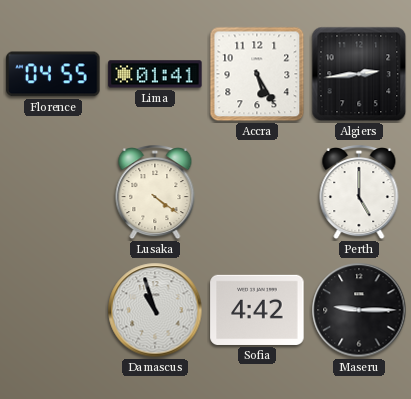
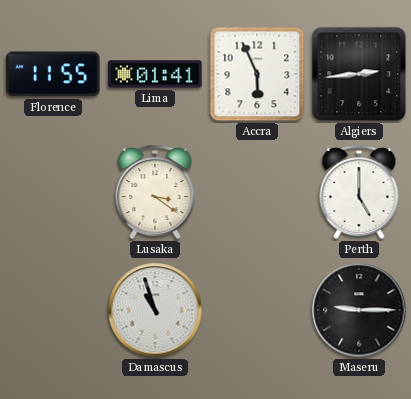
Florence: 04:55 -> 11:55 (53, 74)
Accra: 5:25 -> 5:56 (257, 74)
Lusaka: 4:21 -> 3:21 (155, 193)
Sofia: 4:42 -> none (257, 310)
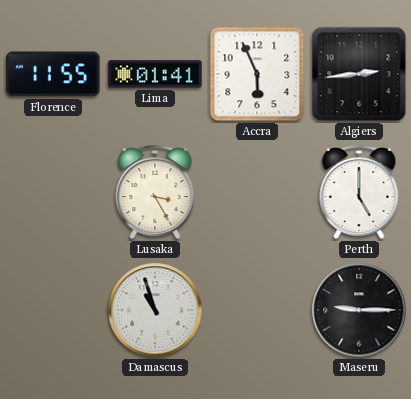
Lusaka: 3:21 -> 3:25 (155, 193)
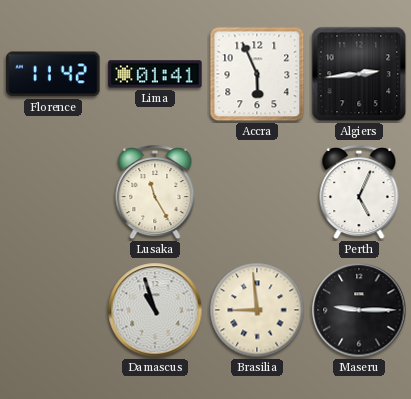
Florence: 11:55 -> 11:42 (53, 74)
Lusaka: 3:25 -> 11:25 (155, 193)
Perth: 5:00 -> 5:04 (359, 193)
Brasilia: none -> 8:59 (257, 310)
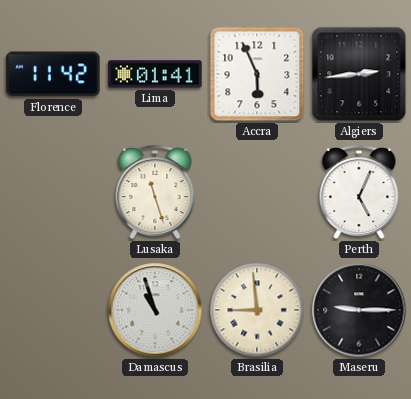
Lusaka: 11:25 -> 11:27 (155, 193)
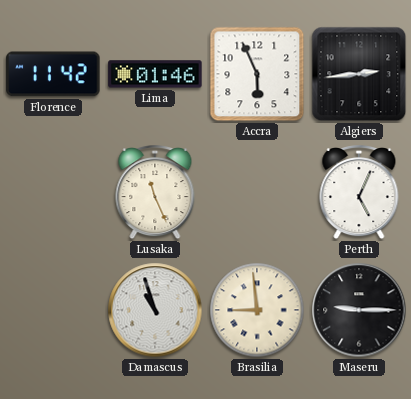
Lima: 01:41 -> 01:46 (155, 74)
Lusaka: 11:27 -> 11:26 (155, 193)
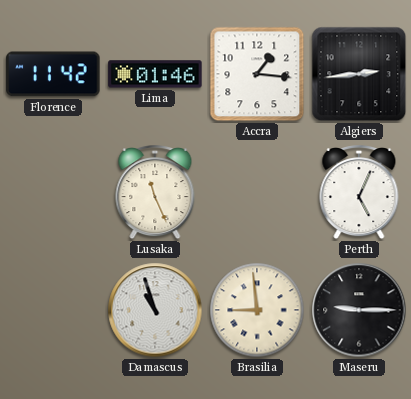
Accra: 5:56 -> 1:16 (257, 74)
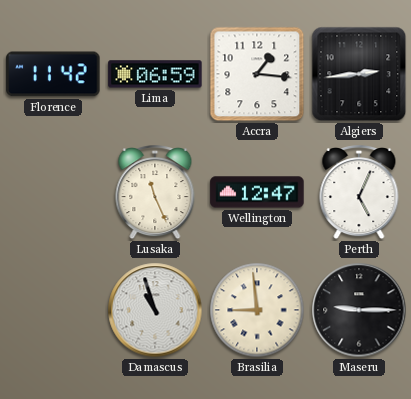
Lima: 01:46 -> 06:59 (155, 74)
Wellington: none -> 12:47 (257, 192)
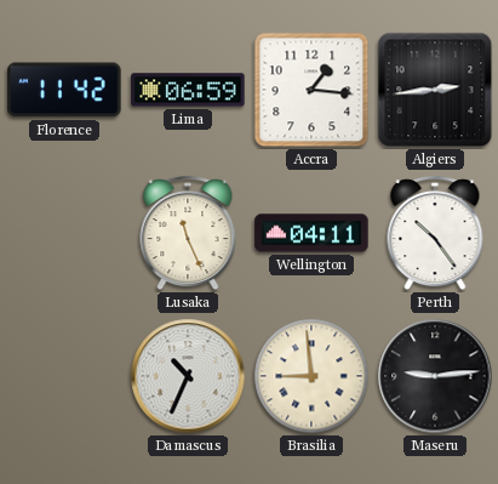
Wellington: 12:47 -> 04:11 (311, 233)
Perth: 5:04 -> 10:24 (435, 234)
Damascus: 10:57 -> 10:34 (188, 376)
Maseru: 9:15 -> 9:14 (435, 376)
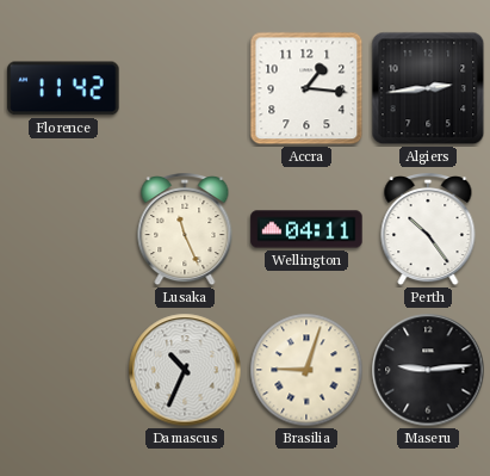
Lima: 06:59 -> none (188, 90)
Brasilia: 8:59 -> 9:03 (306, 370)
